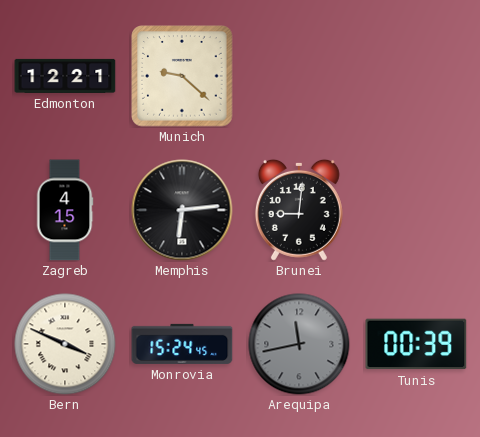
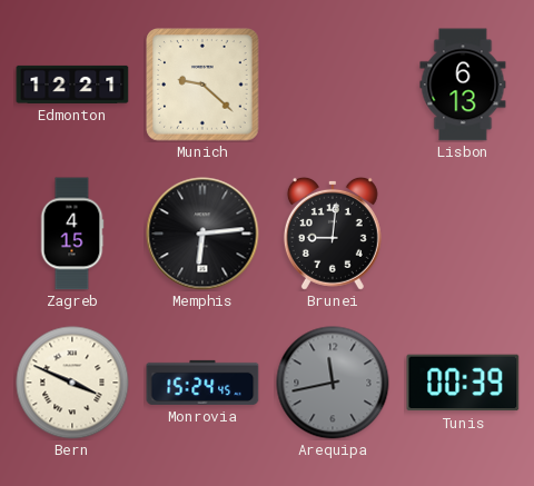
Lisbon: none -> 6:13 (463, 85)
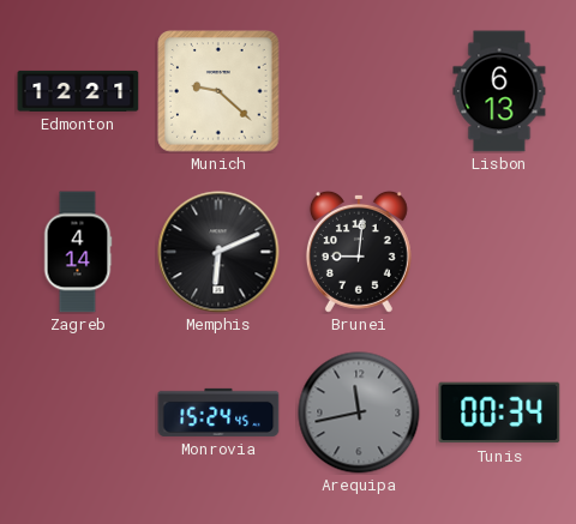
Zagreb: 4:15 -> 4:14 (78, 252)
Memphis: 6:14 -> 6:11 (218, 252)
Bern: 3:49 -> none (72, 383)
Tunis: 00:39 -> 00:34 (499, 412)
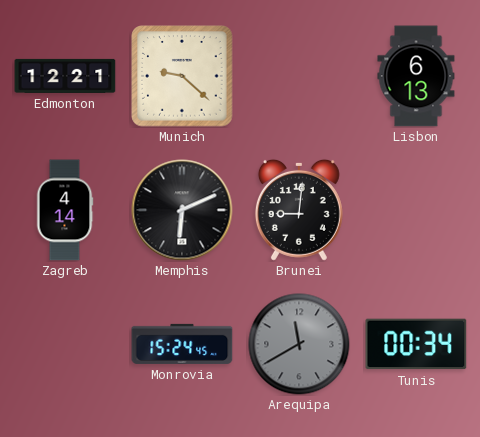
Arequipa: 11:43 -> 11:40 (299, 344)
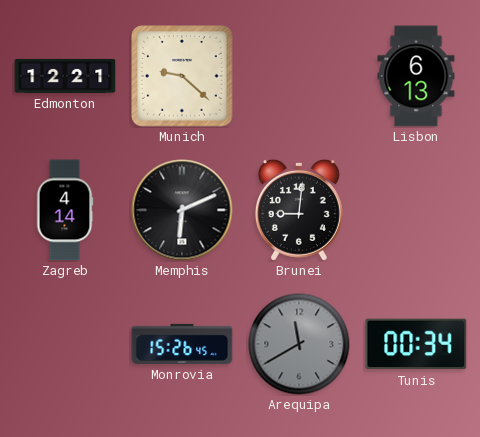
Monrovia: 15:24 -> 15:26 (182, 344)
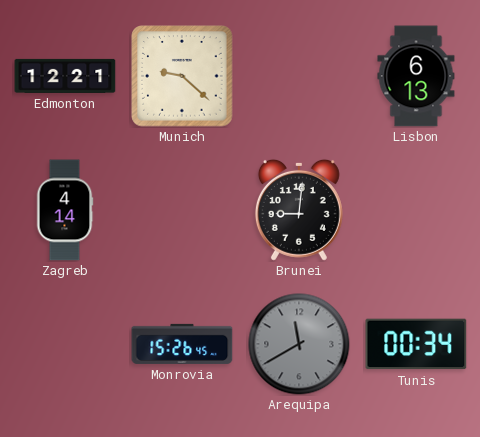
Memphis: 6:11 -> none (182, 210)
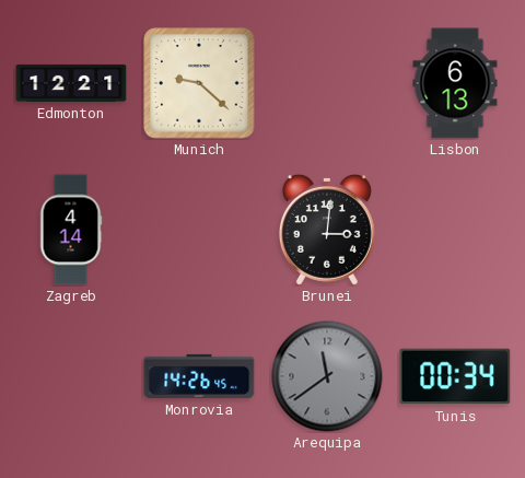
Brunei: 9:01 -> 3:01 (327, 230)
Monrovia: 15:26 -> 14:26 (199, 376)
Arequipa: 11:40 -> 11:39 (327, 376)
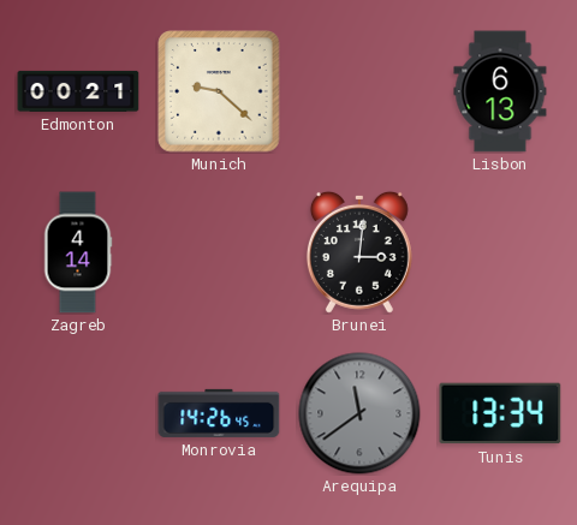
Edmonton: 12:21 -> 00:21 (78, 91)
Tunis: 00:34 -> 13:34 (500, 413)
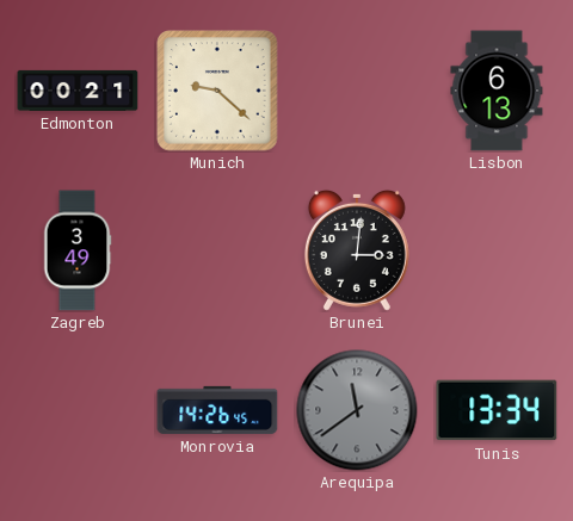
Zagreb: 4:14 -> 3:49 (78, 250)
